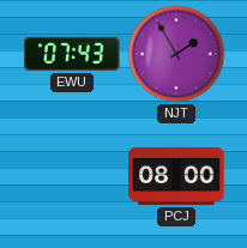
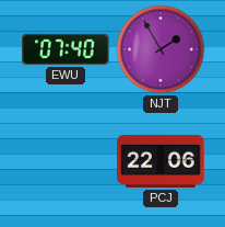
EWU: 07:43 -> 07:40 (66, 49)
PCJ: 08:00 -> 22:06 (161, 161)
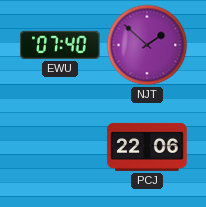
NJT: 1:55 -> 1:52 (147, 45)
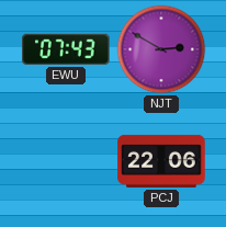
EWU: 07:40 -> 07:43 (66, 49)
NJT: 1:52 -> 2:50 (161, 49)
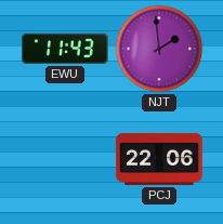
EWU: 07:43 -> 11:43 (65, 49)
NJT: 2:50 -> 1:59 (159, 49)
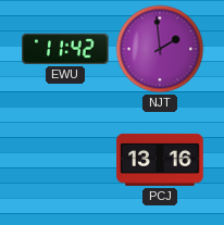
EWU: 11:43 -> 11:42 (65, 49)
PCJ: 22:06 -> 13:16 (160, 160)
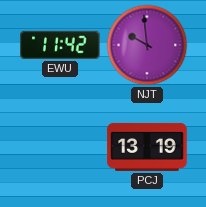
NJT: 1:59 -> 9:59 (147, 45)
PCJ: 13:16 -> 13:19 (147, 147)
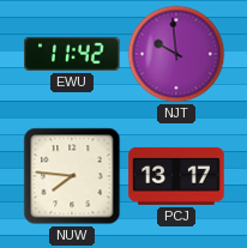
NUW: none -> 7:46 (72, 176)
PCJ: 13:19 -> 13:17 (176, 176)
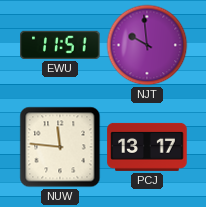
EWU: 11:42 -> 11:51 (60, 45)
NUW: 7:46 -> 11:46 (60, 147)
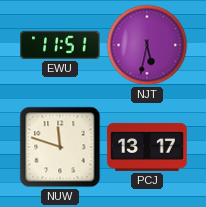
NJT: 9:59 -> 5:32 (147, 45)
NUW: 11:46 -> 11:48 (60, 147)
